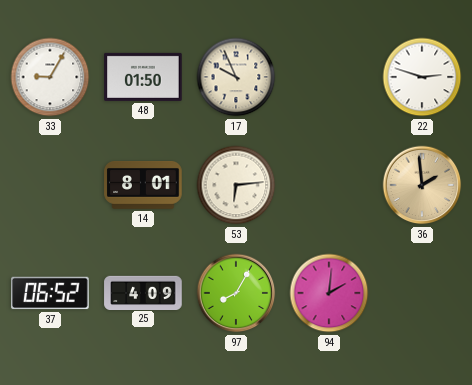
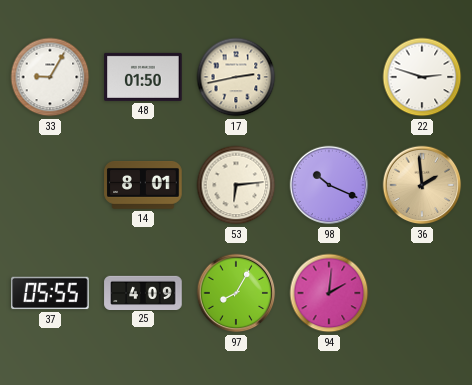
17: 9:56 -> 2:43 (236, 77)
98: none -> 10:19 (329, 185)
37: 06:52 -> 05:55 (50, 293)
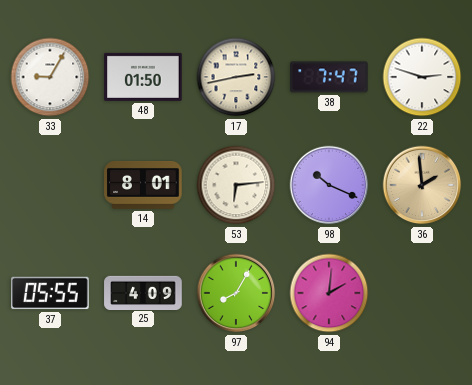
38: none -> 7:47 (329, 77)
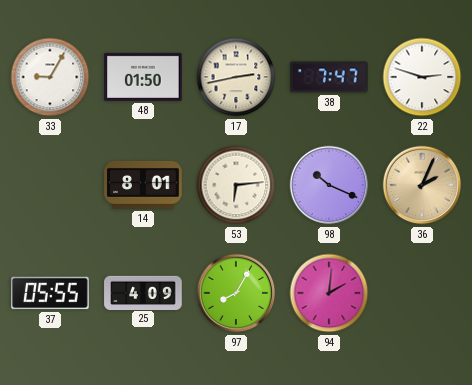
36: 1:59 -> 2:04 (422, 185)
